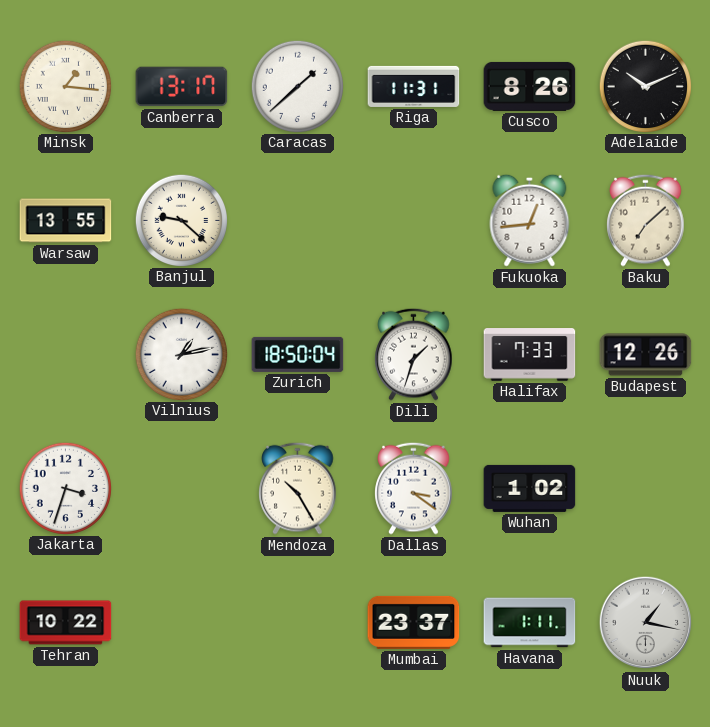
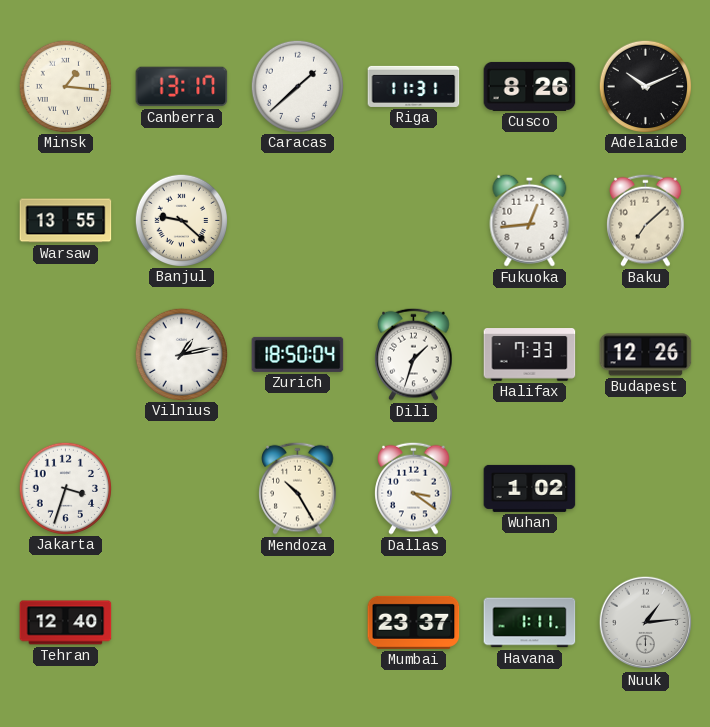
Tehran: 10:22 -> 12:40 (66, 623)
Nuuk: 1:17 -> 1:14 (646, 623)
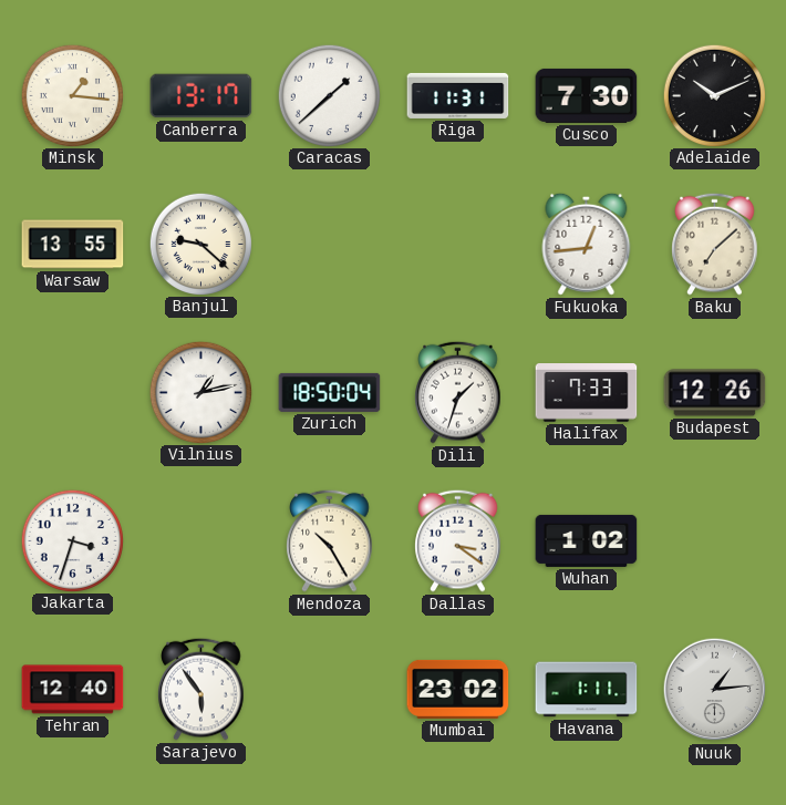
Cusco: 8:26 -> 7:30 (587, 95)
Sarajevo: none -> 5:54 (201, 689)
Mumbai: 23:37 -> 23:02 (458, 689)
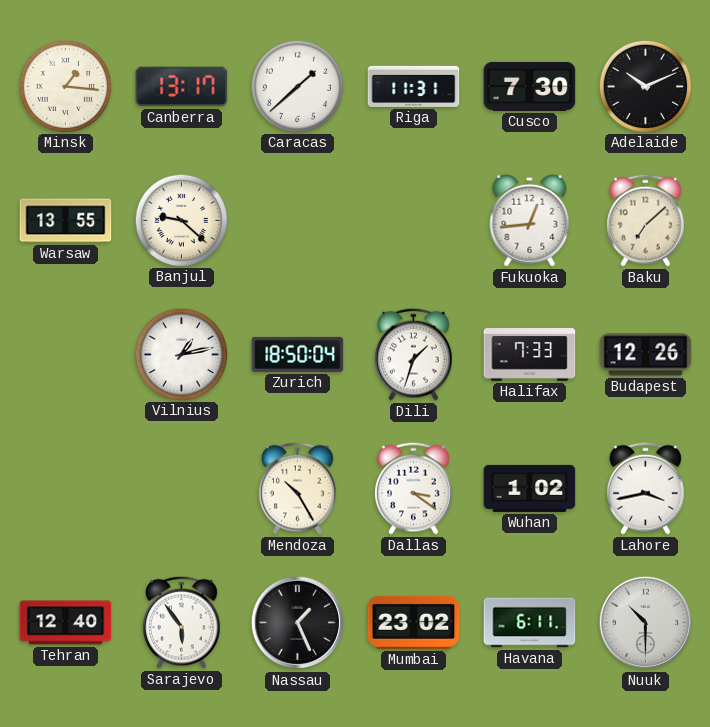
Jakarta: 3:33 -> none (72, 540)
Lahore: none -> 3:43 (646, 488)
Nassau: none -> 1:26 (298, 623)
Havana: 1:11 -> 6:11 (530, 623)
Nuuk: 1:14 -> 10:30 (646, 623)
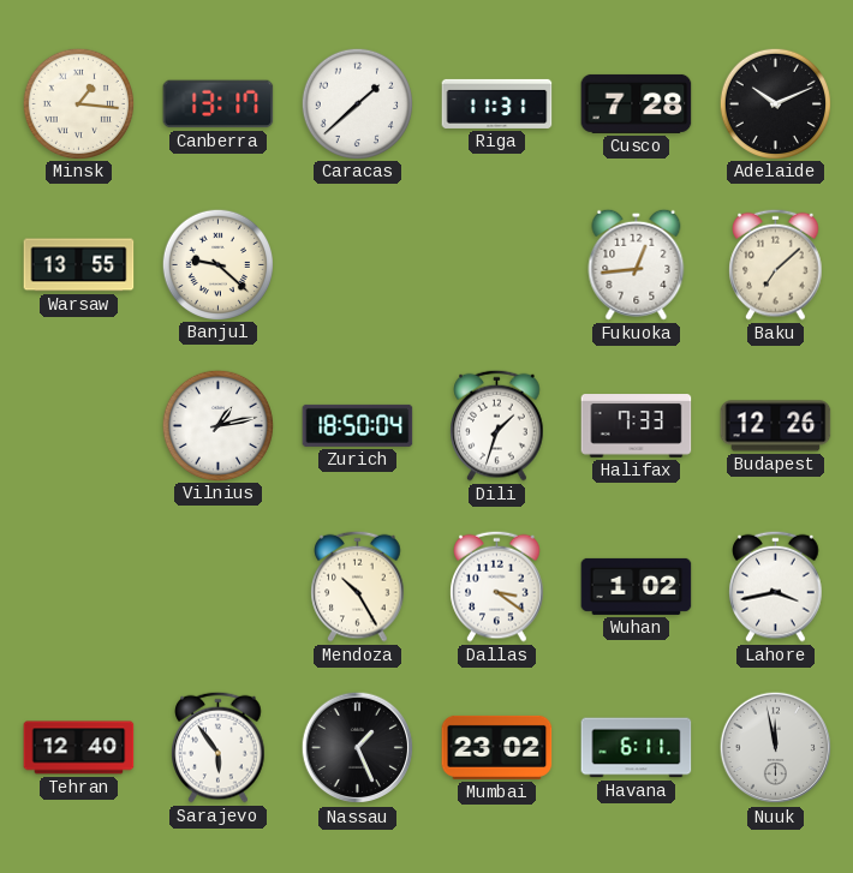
Cusco: 7:30 -> 7:28 (637, 103)
Nuuk: 10:30 -> 11:58 (776, 748)
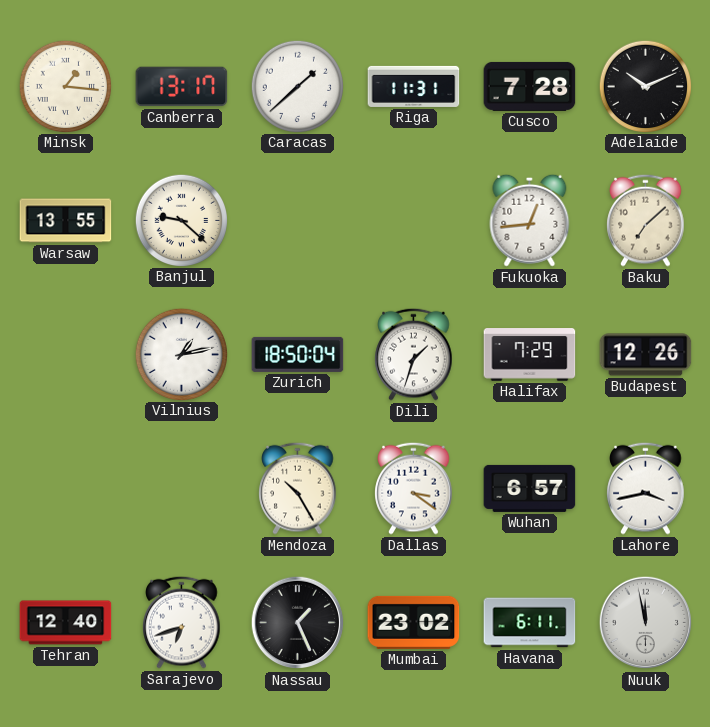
Halifax: 7:33 -> 7:29 (530, 355)
Wuhan: 1:02 -> 6:57 (530, 488)
Sarajevo: 5:54 -> 6:42 (182, 622)
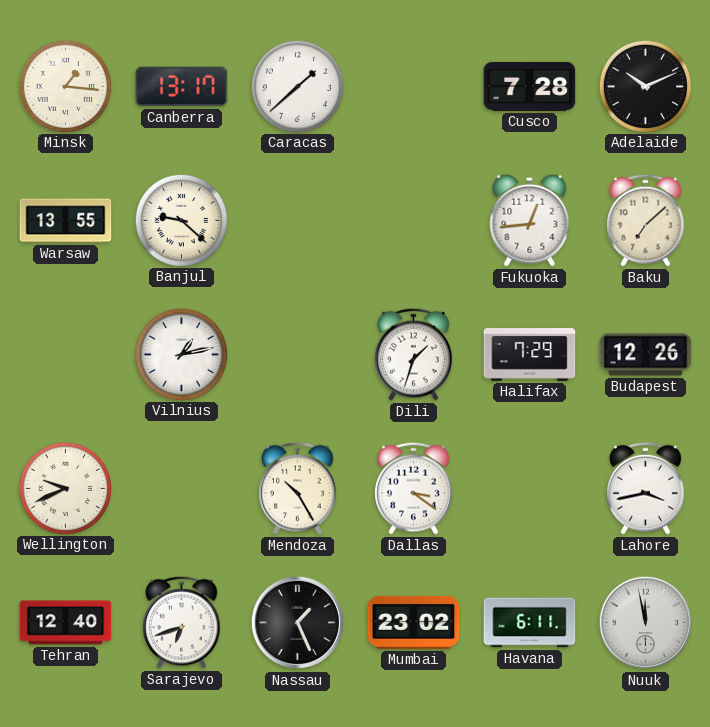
Riga: 11:31 -> none (414, 86)
Zurich: 18:50 -> none (298, 354)
Wellington: none -> 9:41 (65, 488)
Wuhan: 6:57 -> none (530, 488)
